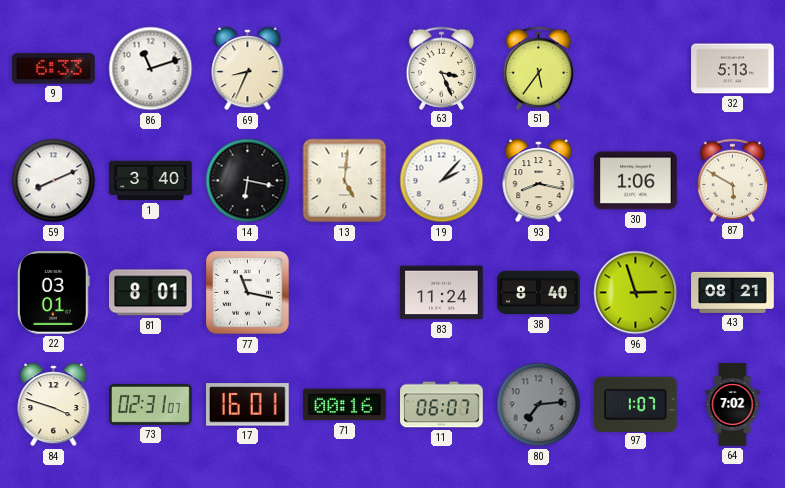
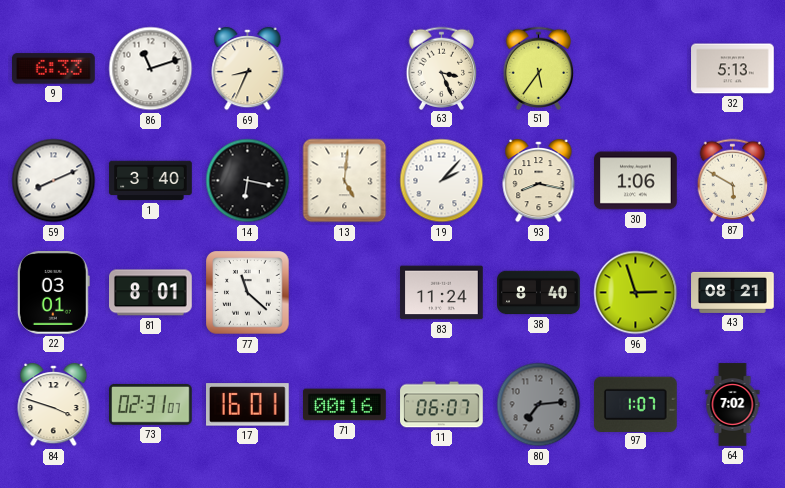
77: 11:17 -> 11:22 (248, 293)
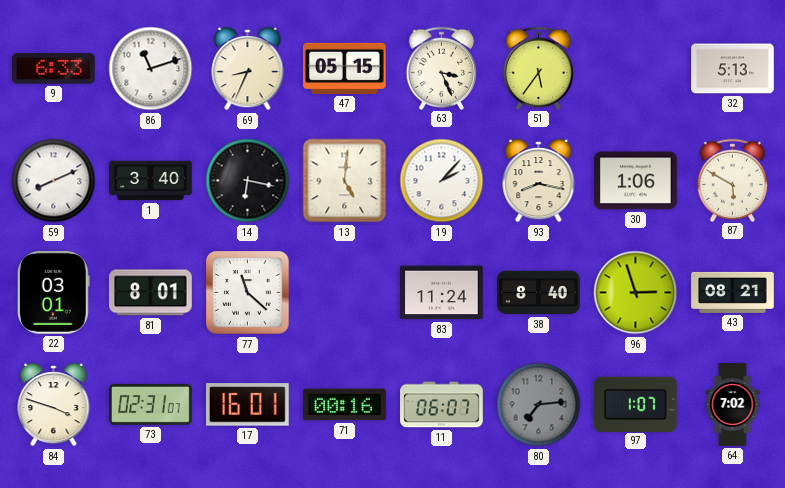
47: none -> 05:15 (345, 68)
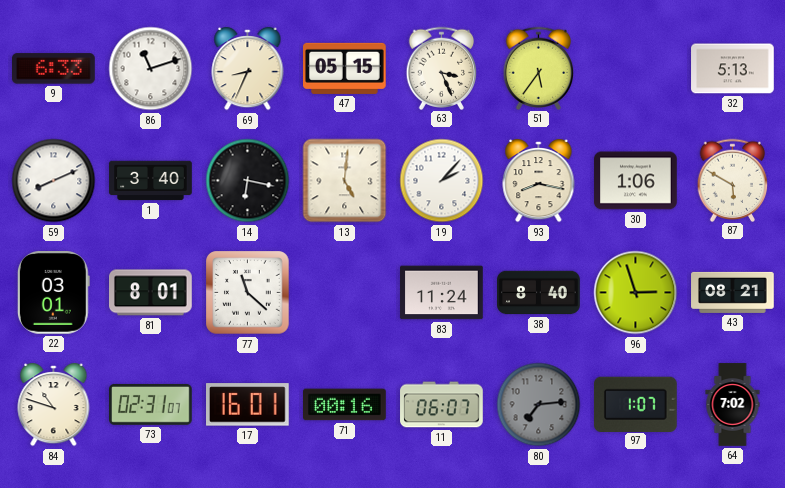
84: 3:48 -> 10:48 (54, 405)
